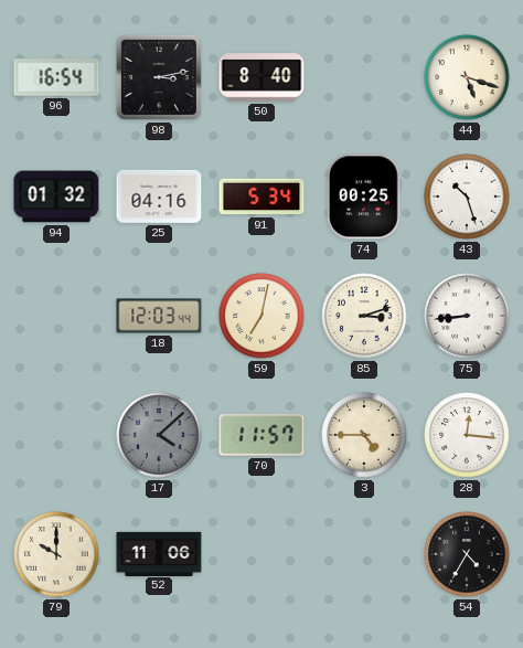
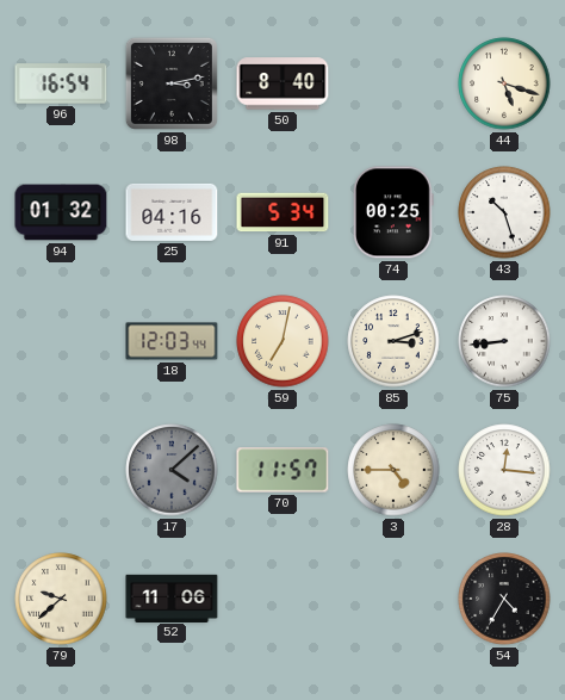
79: 10:00 -> 9:38 (61, 599)
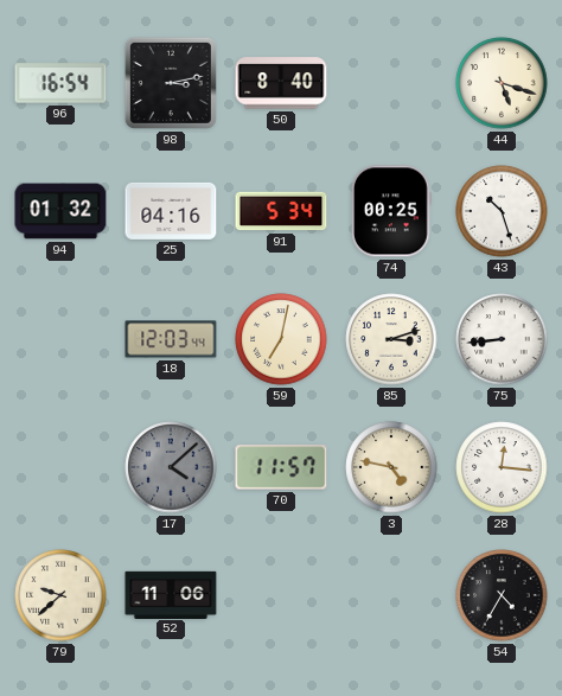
3: 4:45 -> 4:47 (391, 467)
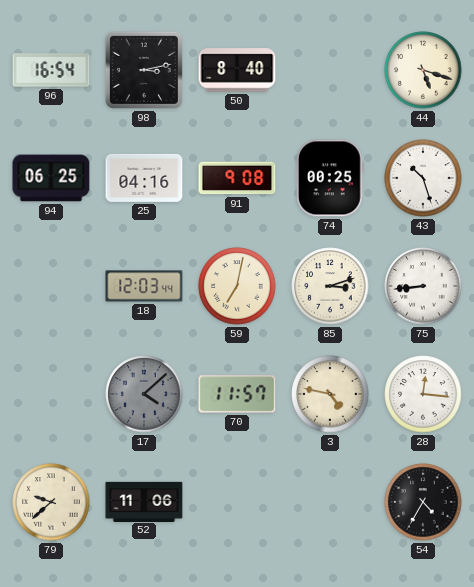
94: 01:32 -> 06:25 (51, 178)
91: 5:34 -> 9:08 (237, 178)
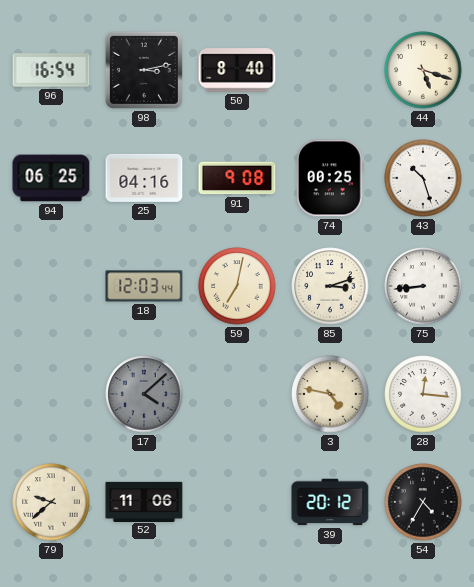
70: 11:57 -> none (237, 394)
39: none -> 20:12 (330, 502)
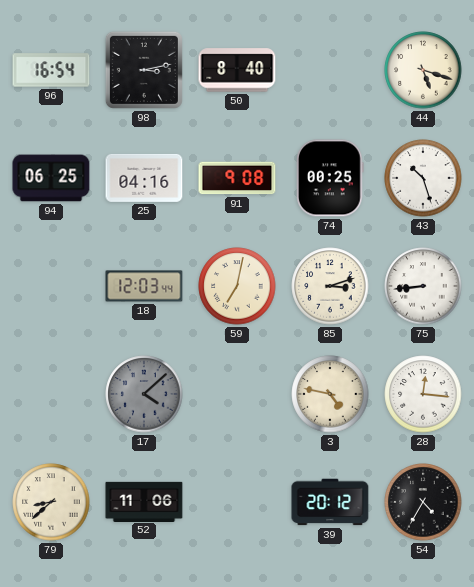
79: 9:38 -> 8:38 (51, 502)
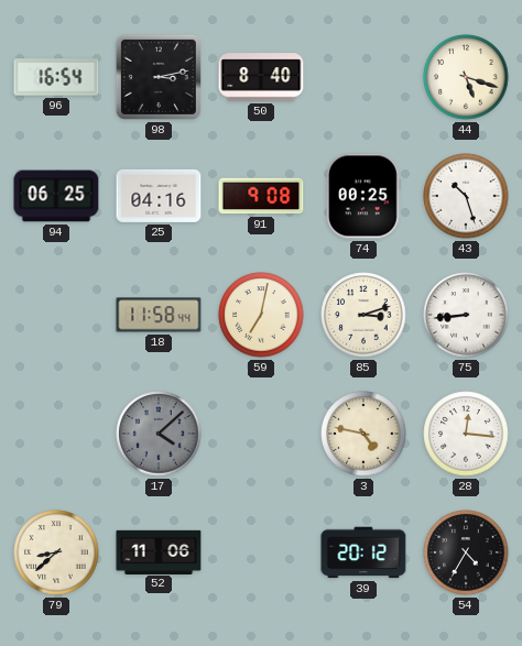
18: 12:03 -> 11:58 (159, 315)
